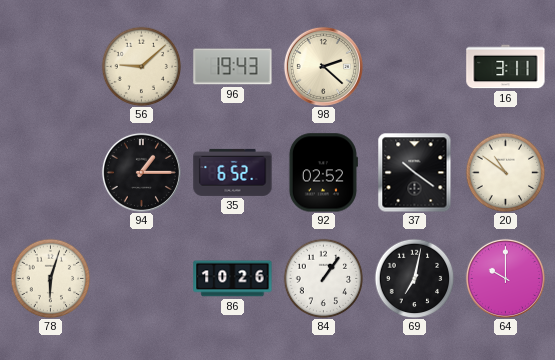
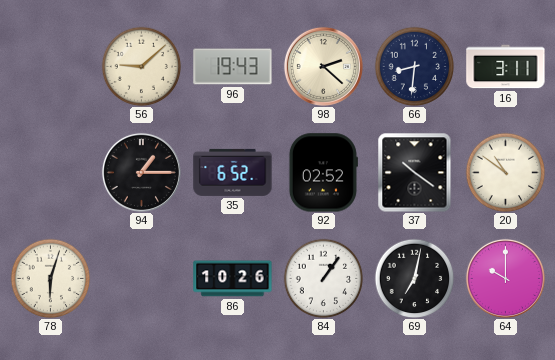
66: none -> 8:31 (414, 66)
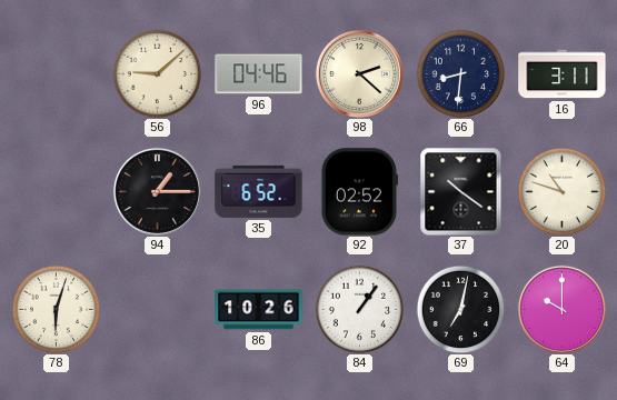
96: 19:43 -> 04:46 (259, 74)
20: 10:51 -> 10:48 (561, 191)
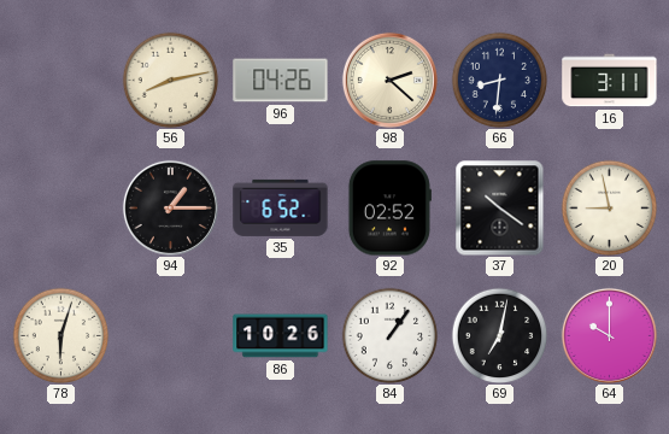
56: 9:08 -> 8:13 (170, 80)
96: 04:46 -> 04:26 (281, 81)
20: 10:48 -> 8:58 (609, 207)
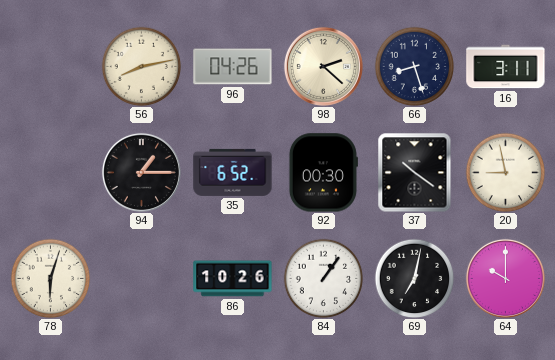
66: 8:31 -> 8:27 (414, 66)
92: 02:52 -> 00:30 (323, 173)
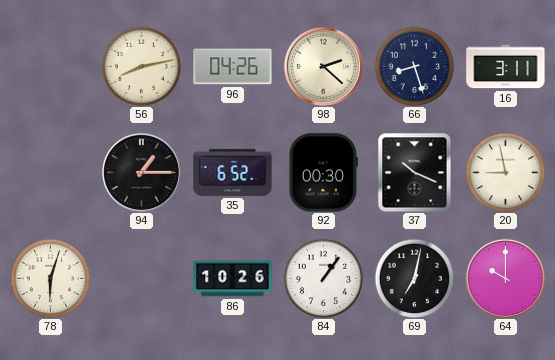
37: 10:21 -> 10:19 (415, 172)
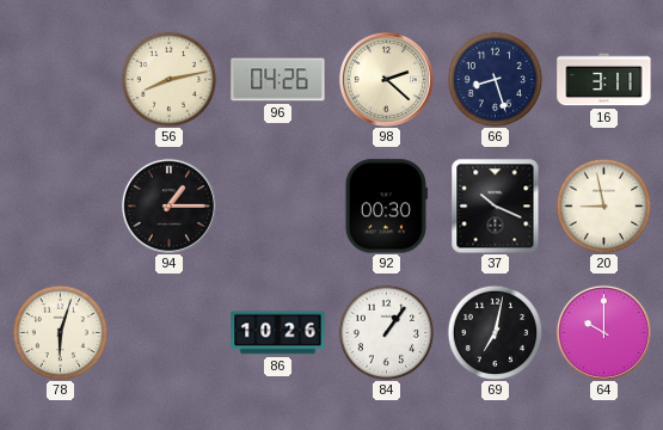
35: 6:52 -> none (233, 172)
